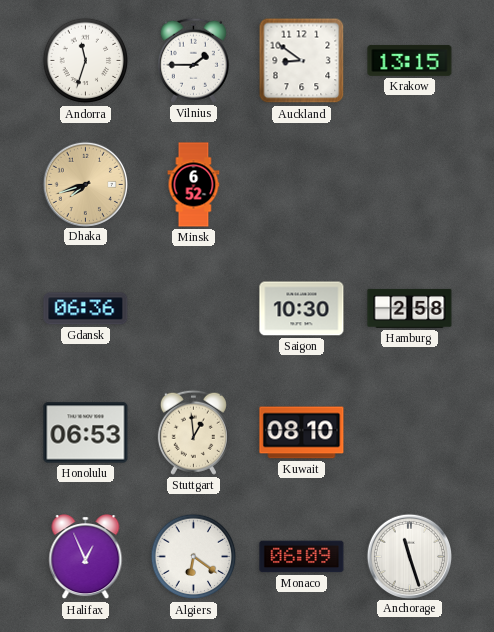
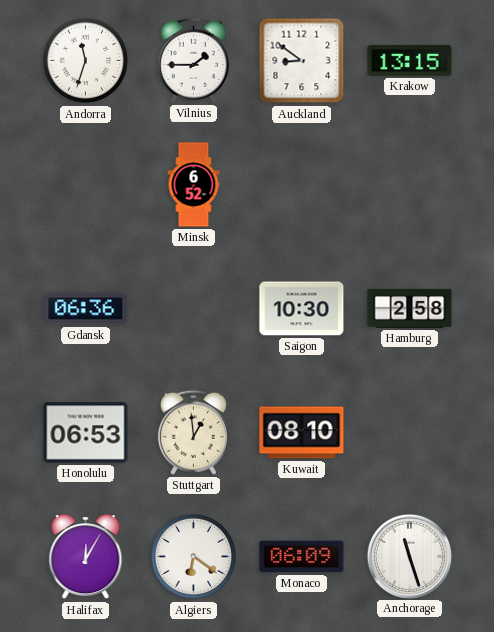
Dhaka: 7:42 -> none (85, 184)
Halifax: 12:56 -> 12:05 (86, 557)
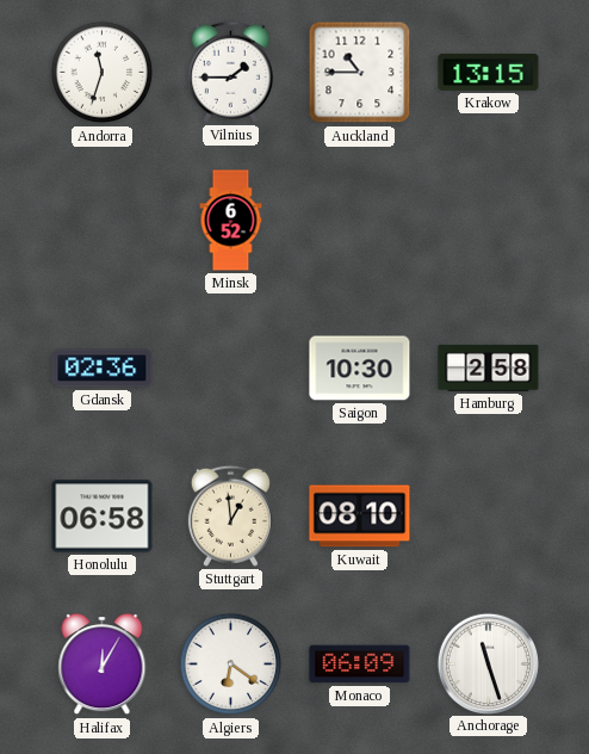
Auckland: 8:51 -> 10:45 (360, 73)
Gdansk: 06:36 -> 02:36 (103, 369)
Honolulu: 06:53 -> 06:58 (103, 517)
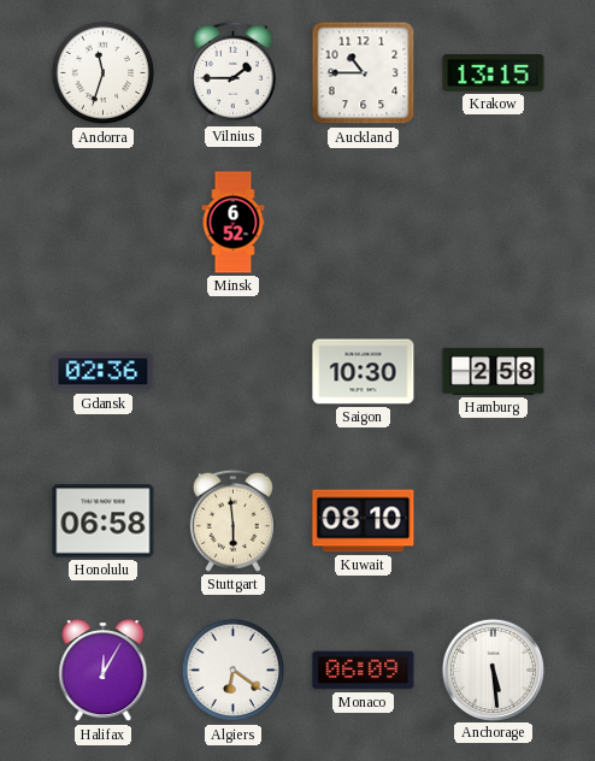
Stuttgart: 12:59 -> 5:59 (232, 520)
Anchorage: 11:27 -> 5:29 (493, 669)
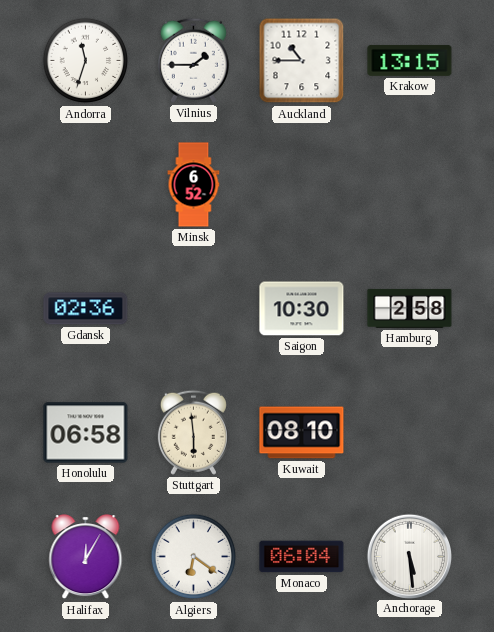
Monaco: 06:09 -> 06:04 (302, 557)
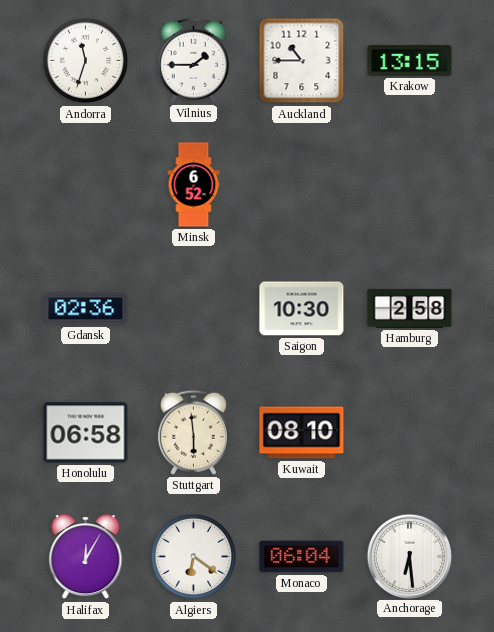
Anchorage: 5:29 -> 6:29 (409, 556)
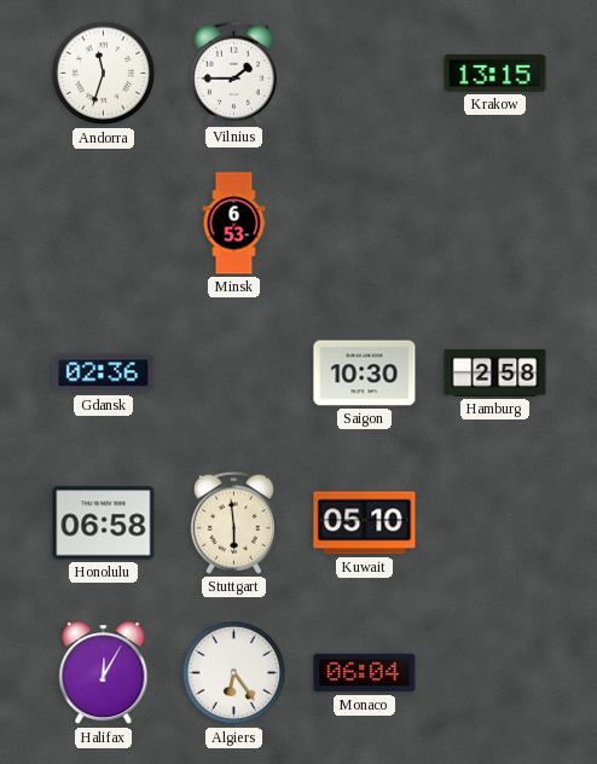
Auckland: 10:45 -> none (302, 61)
Minsk: 6:52 -> 6:53 (234, 224)
Kuwait: 08:10 -> 05:10 (365, 523)
Algiers: 6:21 -> 6:24 (234, 673)
Anchorage: 6:29 -> none (409, 556)
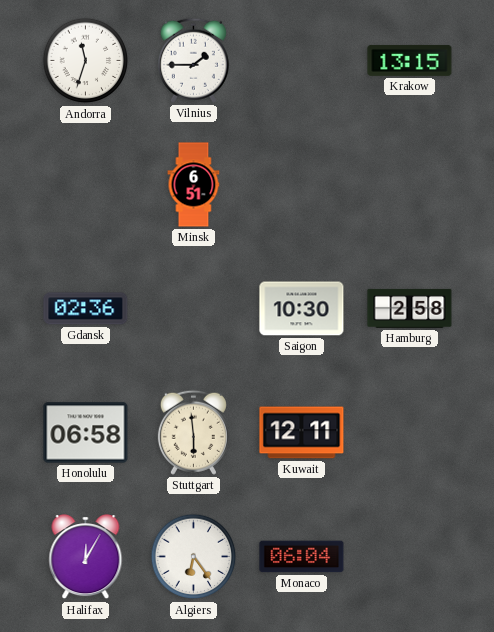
Minsk: 6:53 -> 6:51 (194, 185)
Kuwait: 05:10 -> 12:11 (302, 433)
